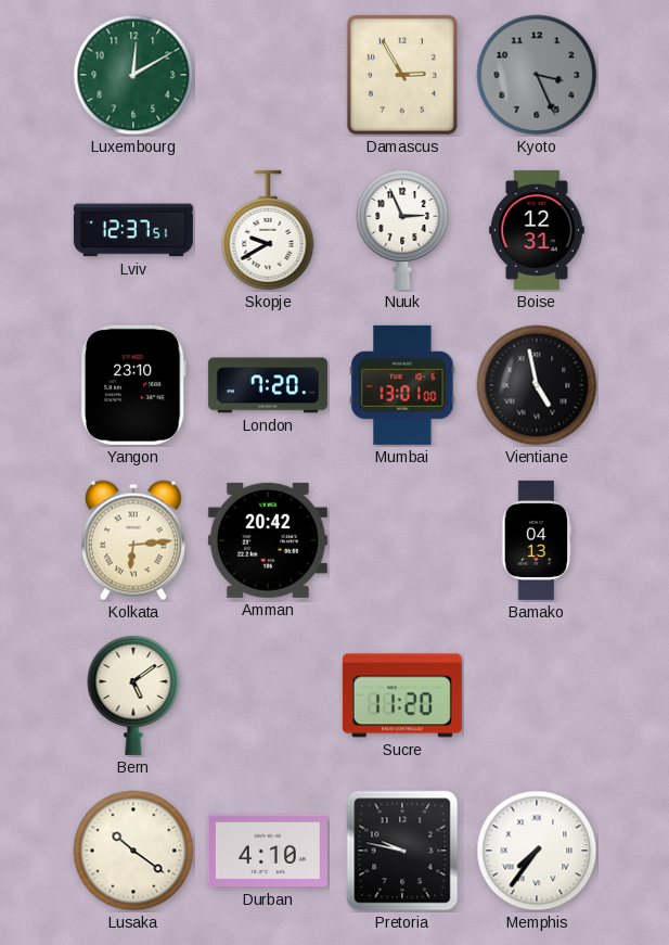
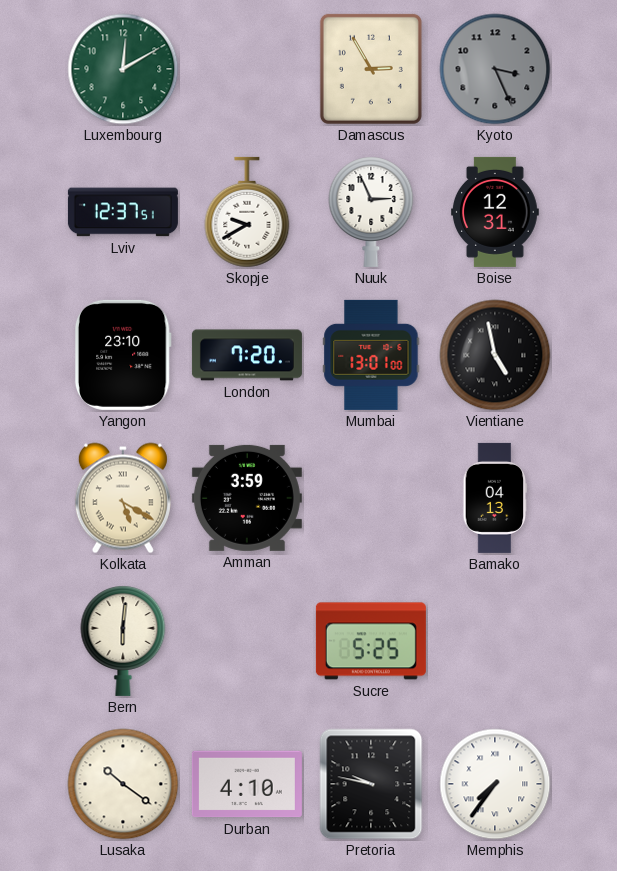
Kolkata: 6:14 -> 5:20 (123, 498)
Amman: 20:42 -> 3:59 (247, 498)
Bern: 5:09 -> 6:01 (123, 641)
Sucre: 11:20 -> 5:25 (371, 641)
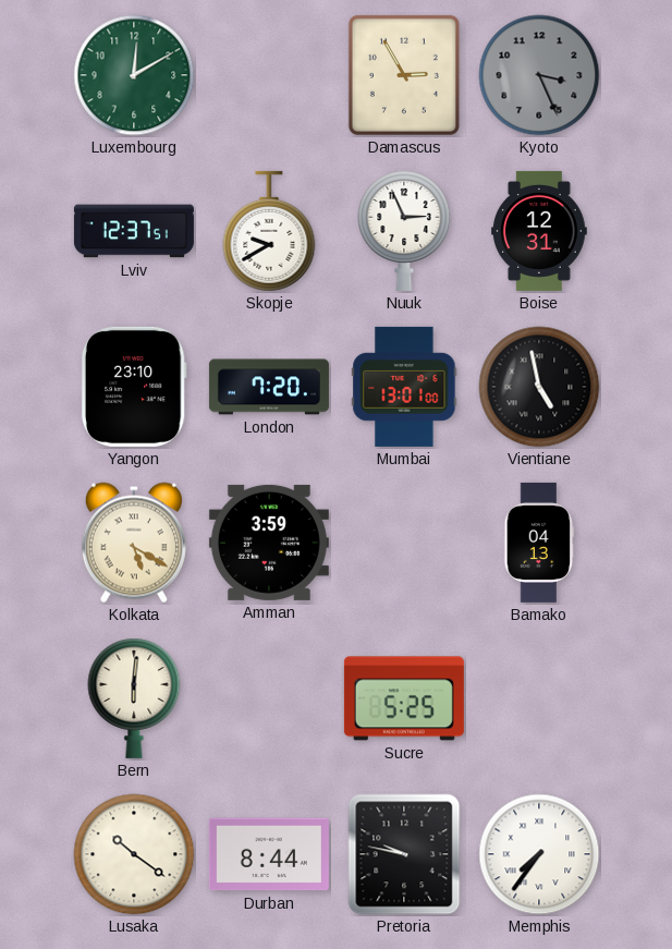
Durban: 4:10 -> 8:44 (269, 854)
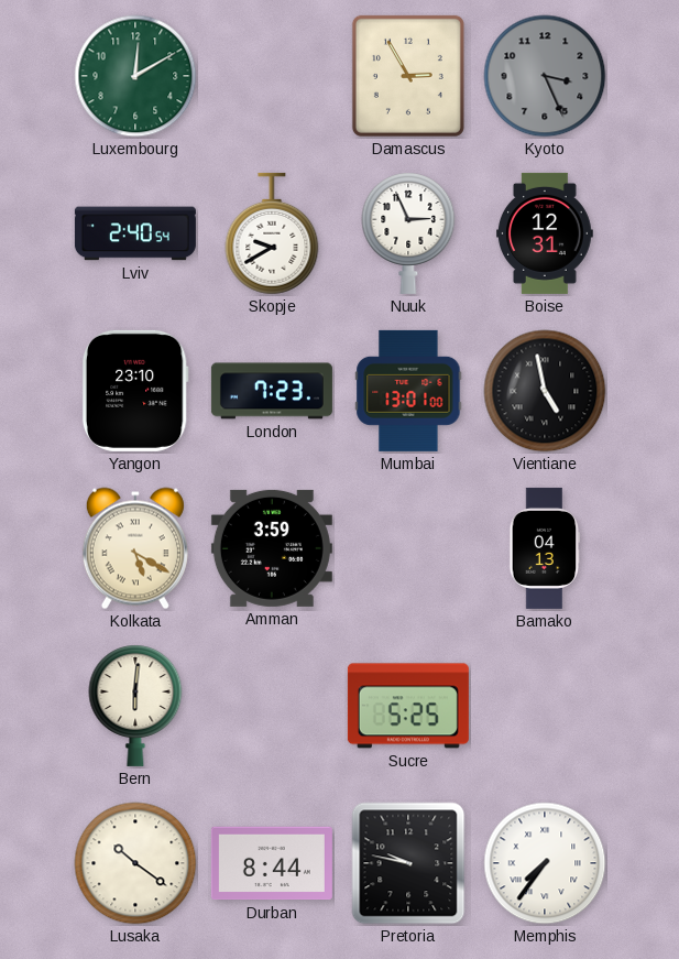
Lviv: 12:37 -> 2:40 (135, 233)
London: 7:20 -> 7:23 (272, 391)
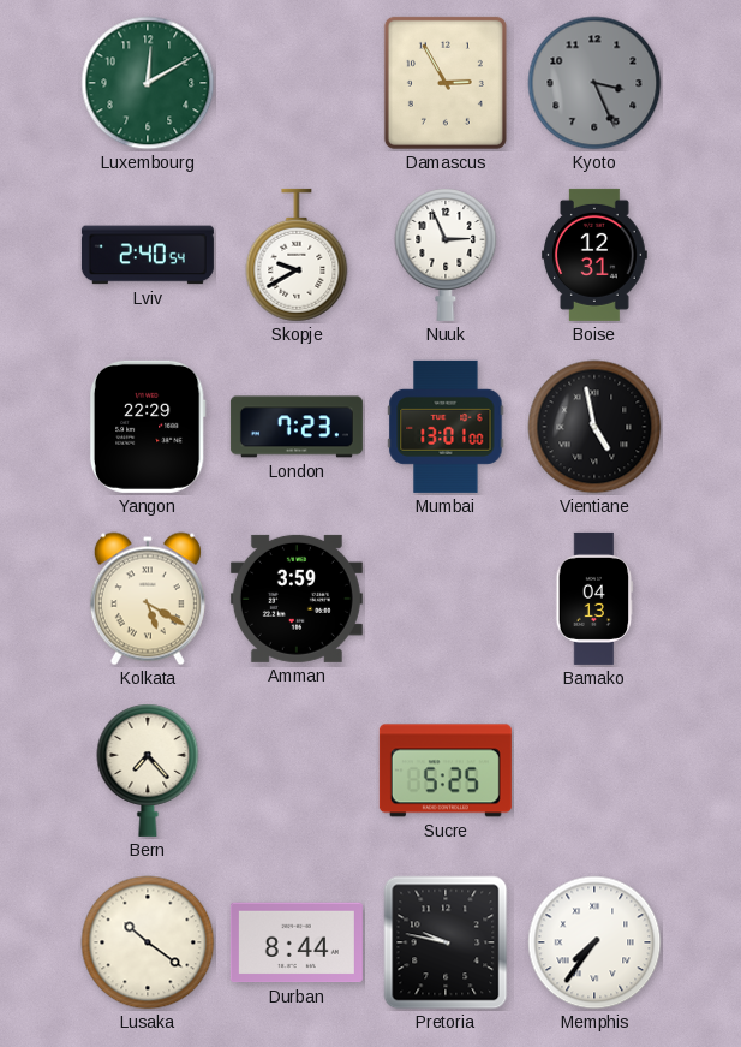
Yangon: 23:10 -> 22:29 (148, 427)
Bern: 6:01 -> 7:23 (148, 771)
